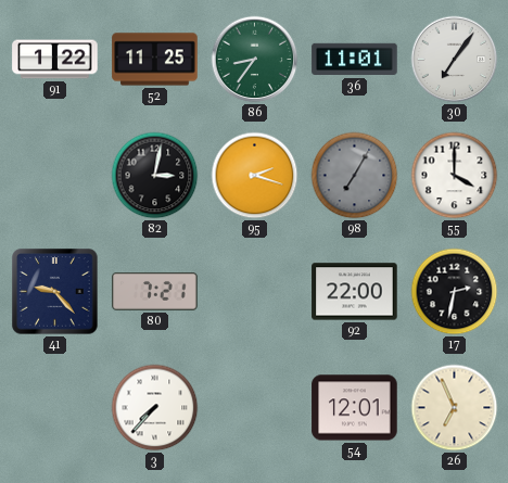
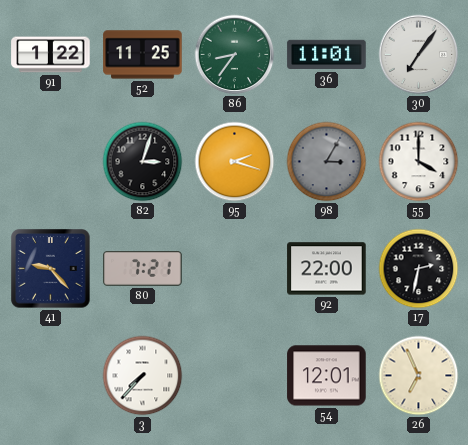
82: 3:02 -> 3:03 (143, 162)
98: 7:05 -> 3:05 (327, 162)
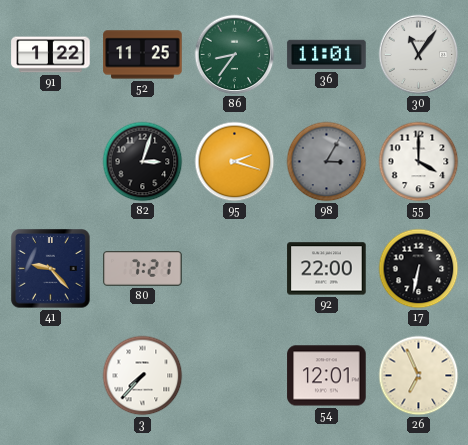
30: 7:06 -> 11:06 (419, 55)
17: 2:32 -> 6:32 (419, 269)
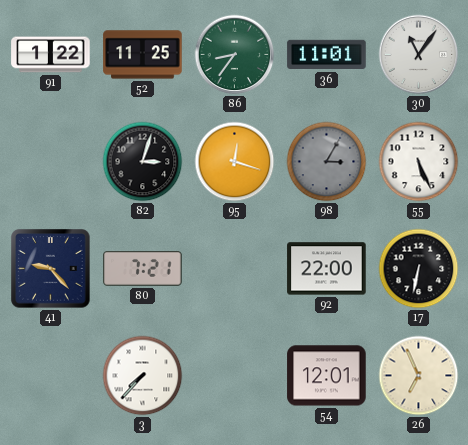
95: 2:18 -> 12:18 (235, 162)
55: 4:00 -> 5:26 (419, 162)
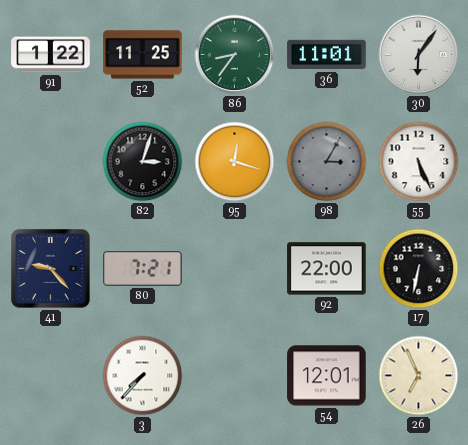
30: 11:06 -> 6:06 (419, 55)
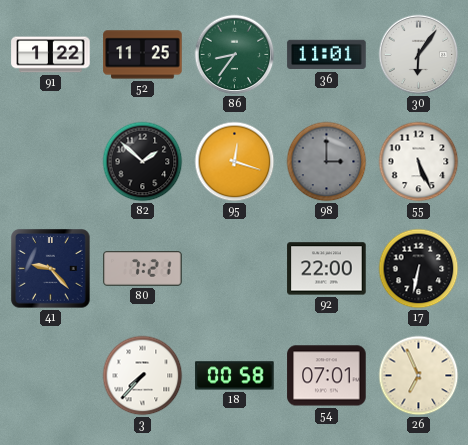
82: 3:03 -> 1:52 (143, 162)
98: 3:05 -> 3:00 (327, 162)
18: none -> 00:58 (235, 376)
54: 12:01 -> 07:01 (327, 376)
